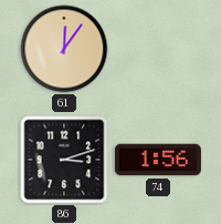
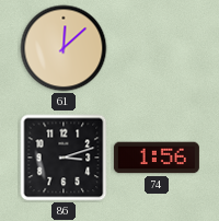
61: 12:06 -> 12:08 (64, 48)
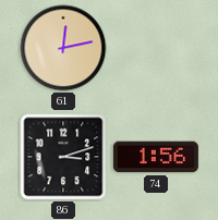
61: 12:08 -> 12:13 (63, 48)
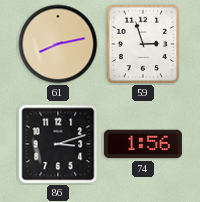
61: 12:13 -> 8:13 (58, 44)
59: none -> 2:57 (143, 44)
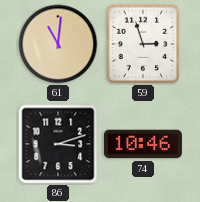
61: 8:13 -> 11:01 (58, 44)
74: 1:56 -> 10:46 (143, 144)
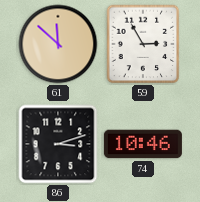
61: 11:01 -> 11:52 (58, 44)
59: 2:57 -> 2:55 (143, 44)
